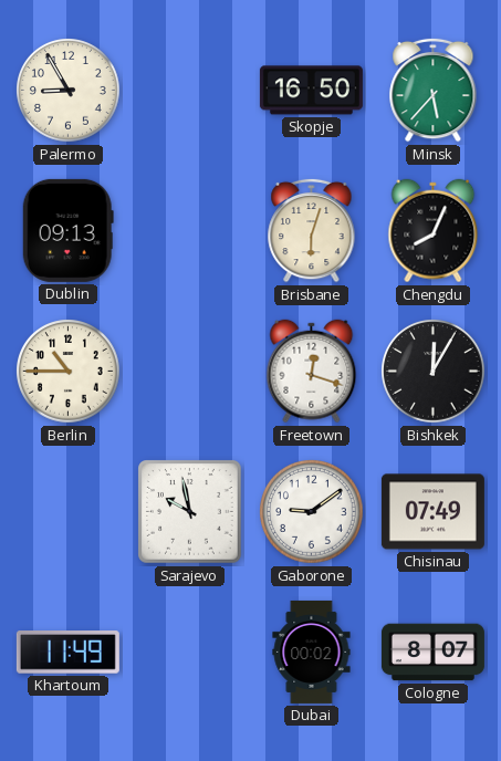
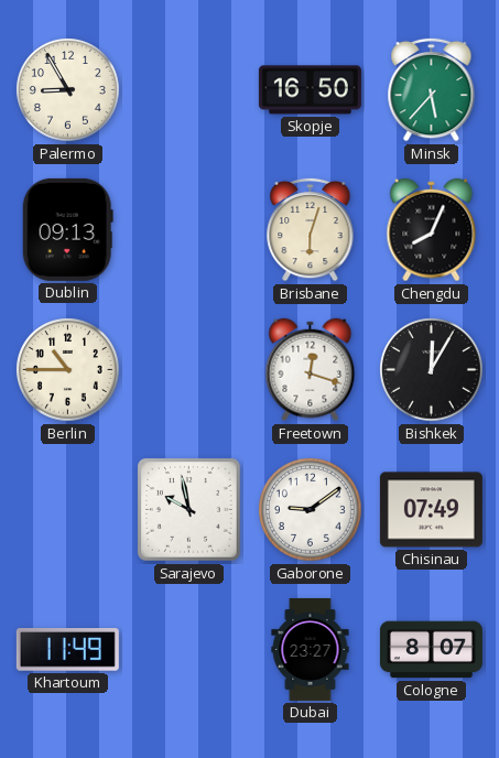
Dubai: 00:02 -> 23:27 (311, 649)
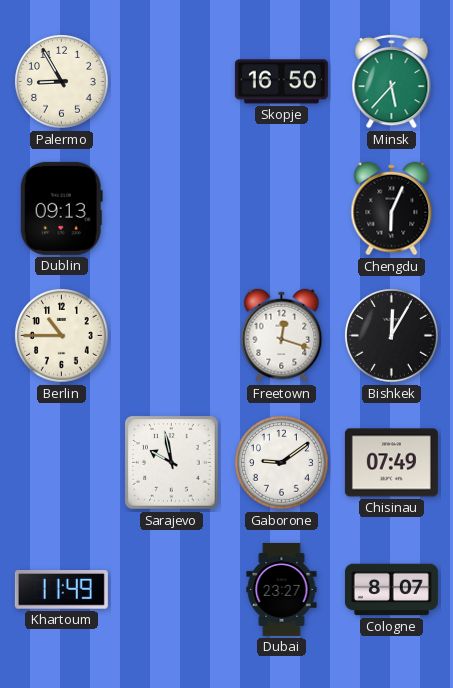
Brisbane: 6:03 -> none (311, 229)
Chengdu: 8:04 -> 6:04 (392, 209)
